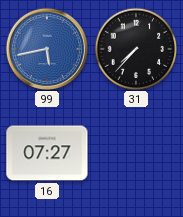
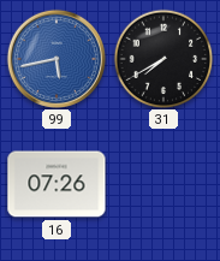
31: 7:37 -> 7:40 (163, 59)
16: 07:27 -> 07:26 (57, 184)
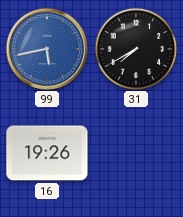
16: 07:26 -> 19:26 (47, 153)
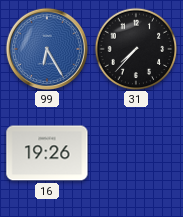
99: 5:43 -> 6:25 (47, 49)
31: 7:40 -> 7:37 (136, 49)
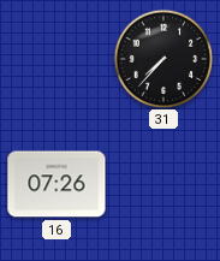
99: 6:25 -> none (47, 49)
16: 19:26 -> 07:26 (57, 184)
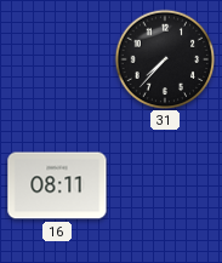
16: 07:26 -> 08:11 (57, 185)
